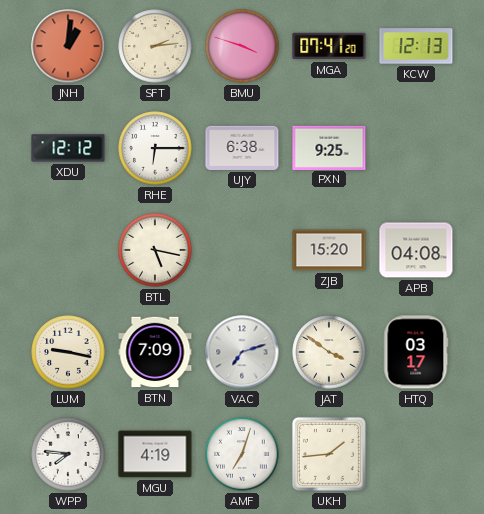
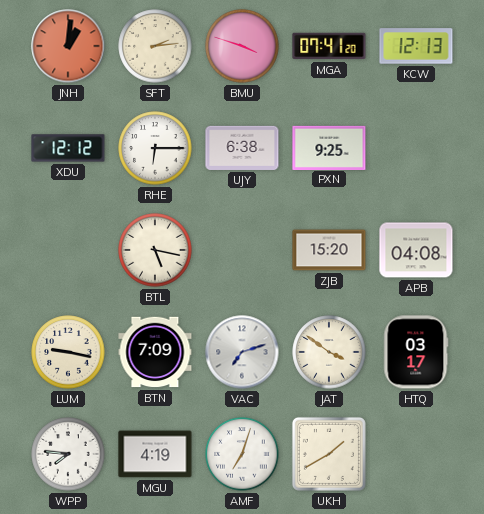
UKH: 1:44 -> 1:40 (329, 454)
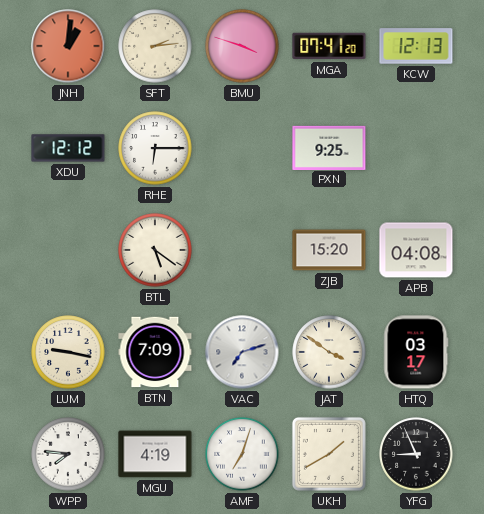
UJY: 6:38 -> none (242, 148)
BTL: 5:17 -> 5:21 (155, 250)
YFG: none -> 8:56 (416, 454)
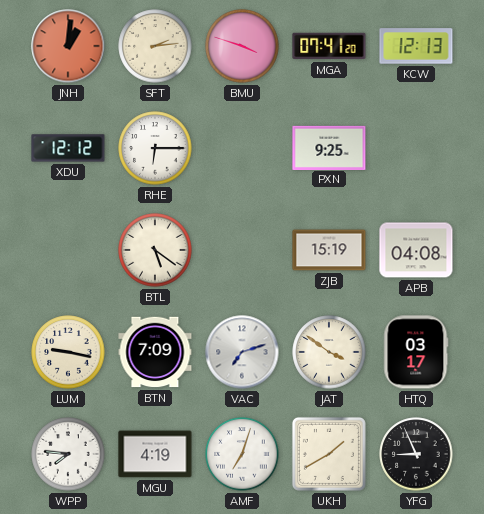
ZJB: 15:20 -> 15:19 (329, 250)
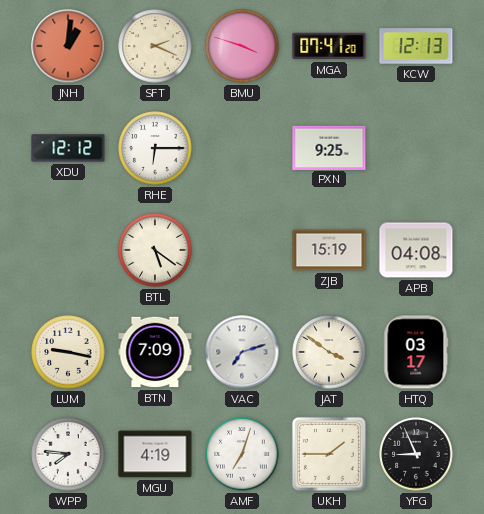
SFT: 2:14 -> 2:19 (155, 46)
UKH: 1:40 -> 1:45 (329, 454)
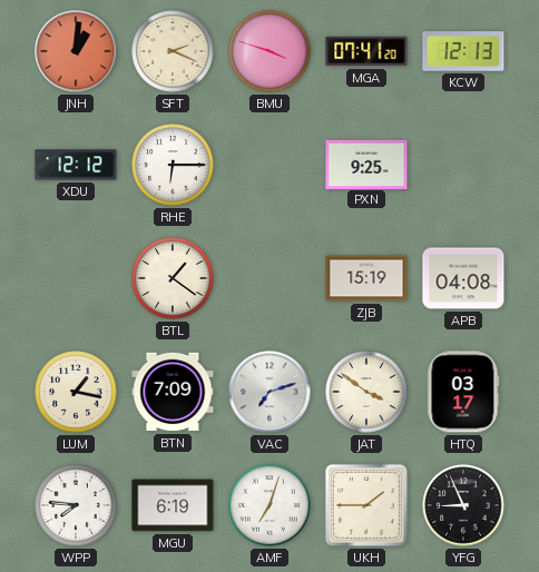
BTL: 5:21 -> 1:21 (173, 278)
LUM: 9:17 -> 1:17 (76, 392)
MGU: 4:19 -> 6:19 (173, 505)
